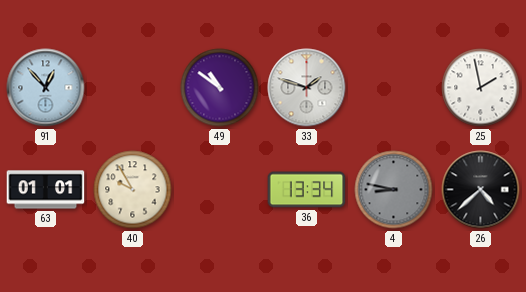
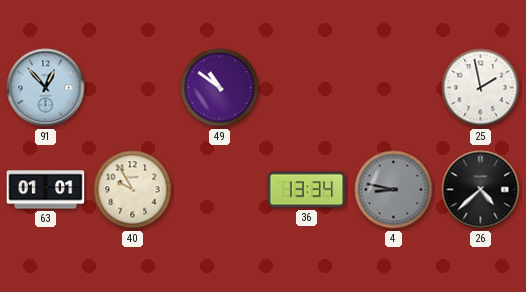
33: 1:48 -> none (307, 88)
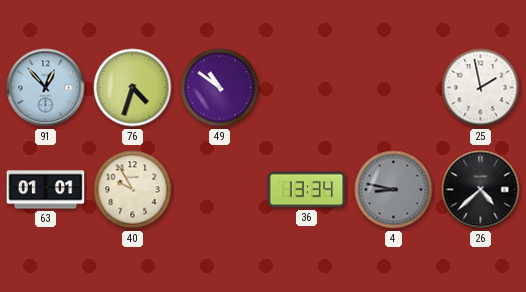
76: none -> 4:33 (133, 88)
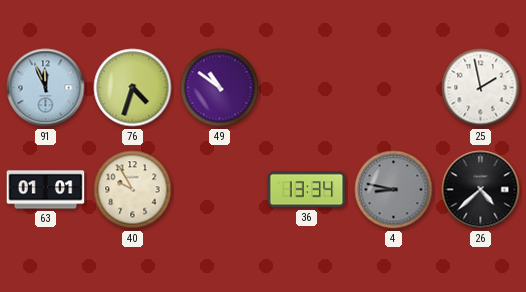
91: 12:53 -> 11:56 (46, 88)
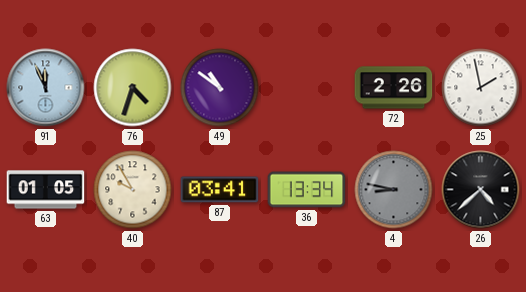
72: none -> 2:26 (394, 88)
63: 01:01 -> 01:05 (46, 190)
87: none -> 03:41 (220, 190)
